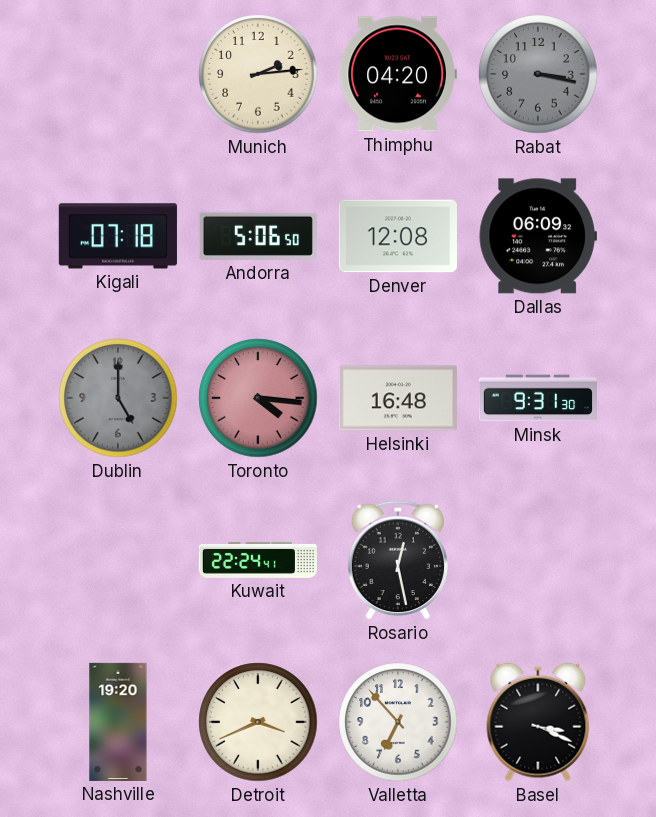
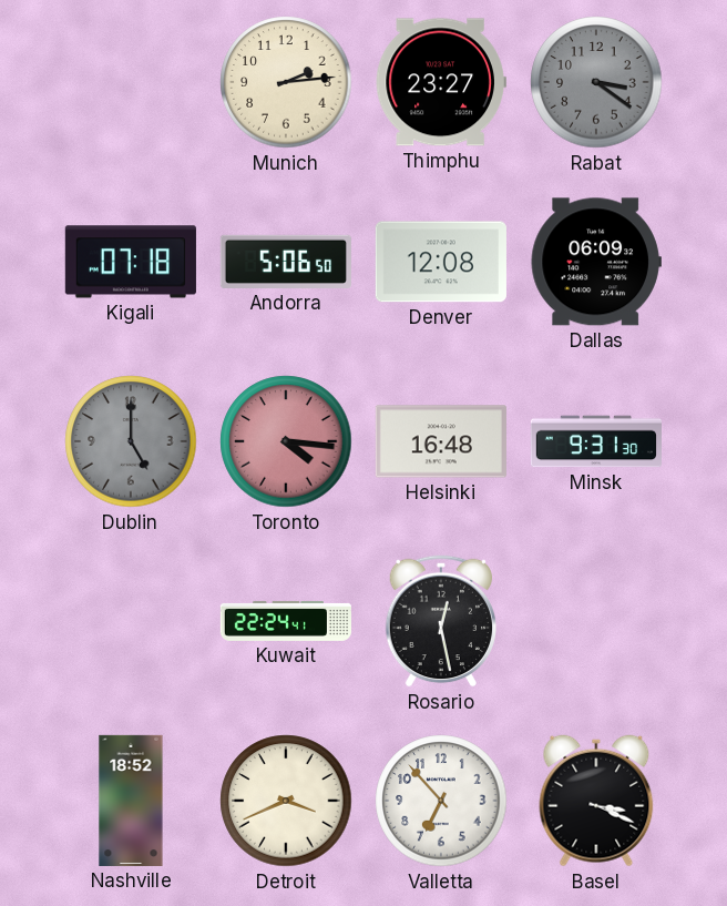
Thimphu: 04:20 -> 23:27 (441, 82)
Rabat: 3:17 -> 3:21 (596, 82)
Nashville: 19:20 -> 18:52 (131, 801)
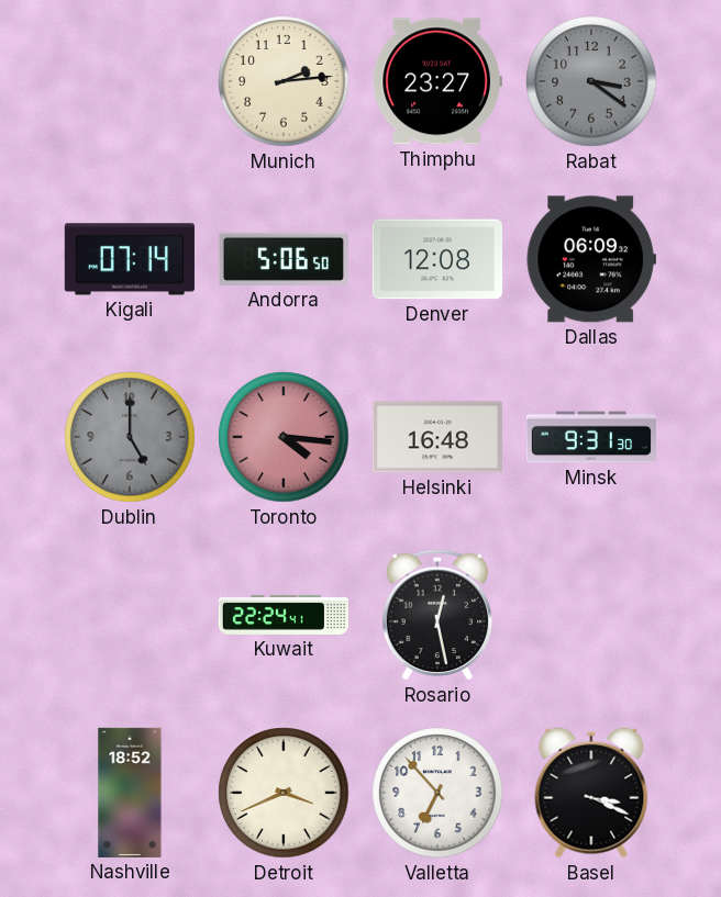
Kigali: 07:18 -> 07:14 (130, 259)
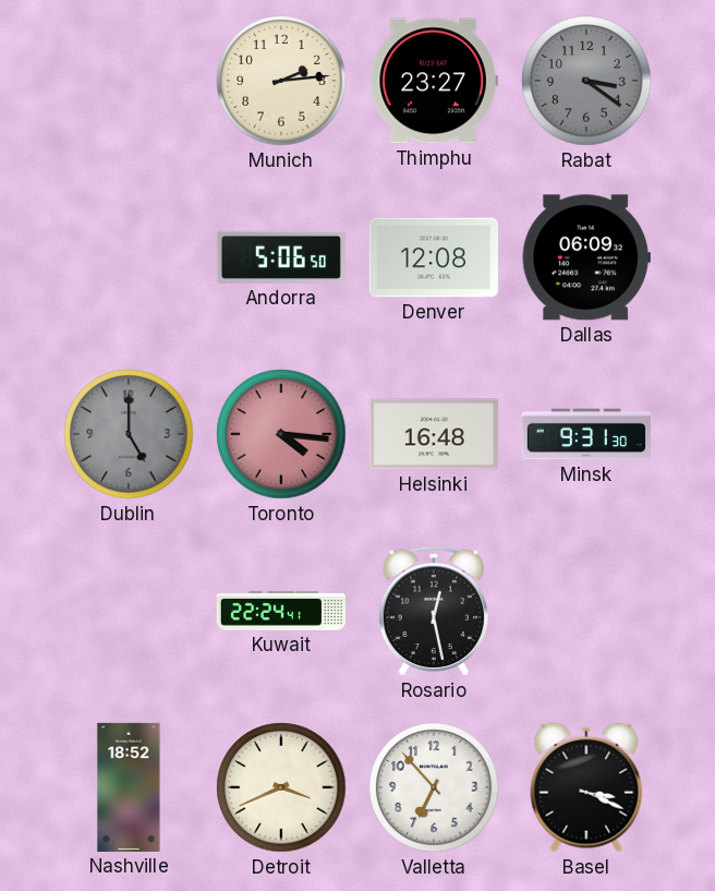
Kigali: 07:14 -> none (130, 259)
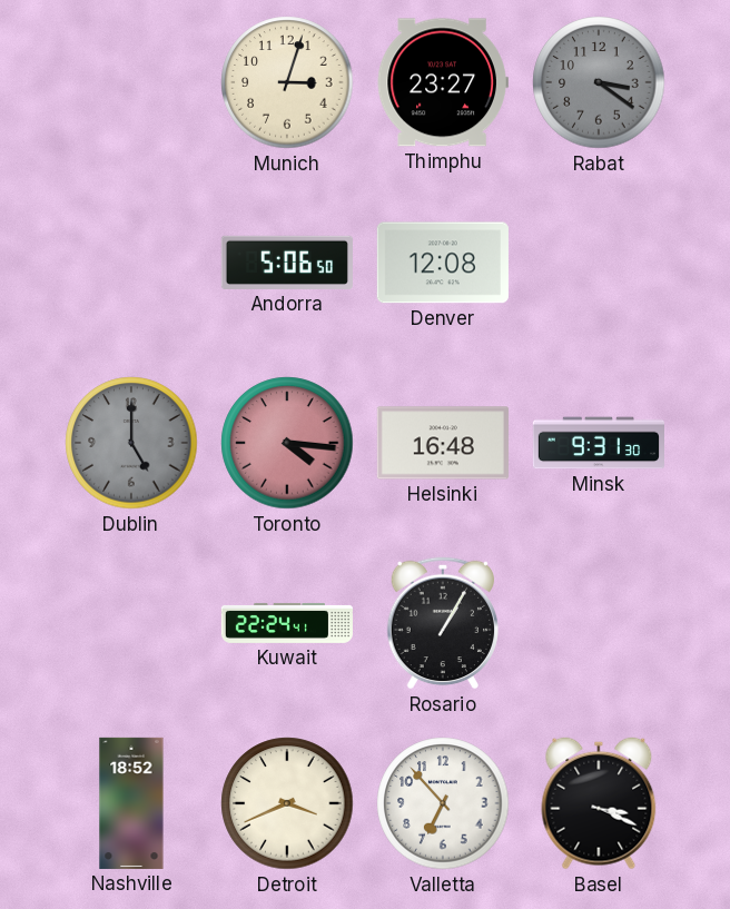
Munich: 2:14 -> 3:03 (287, 82)
Dallas: 06:09 -> none (586, 257)
Rosario: 12:28 -> 1:05 (443, 623)
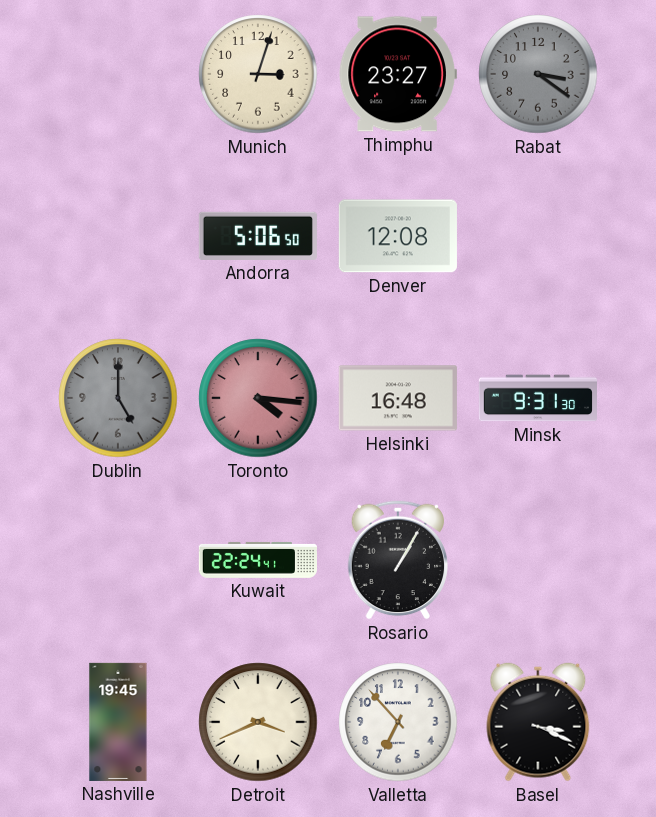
Nashville: 18:52 -> 19:45 (118, 722)
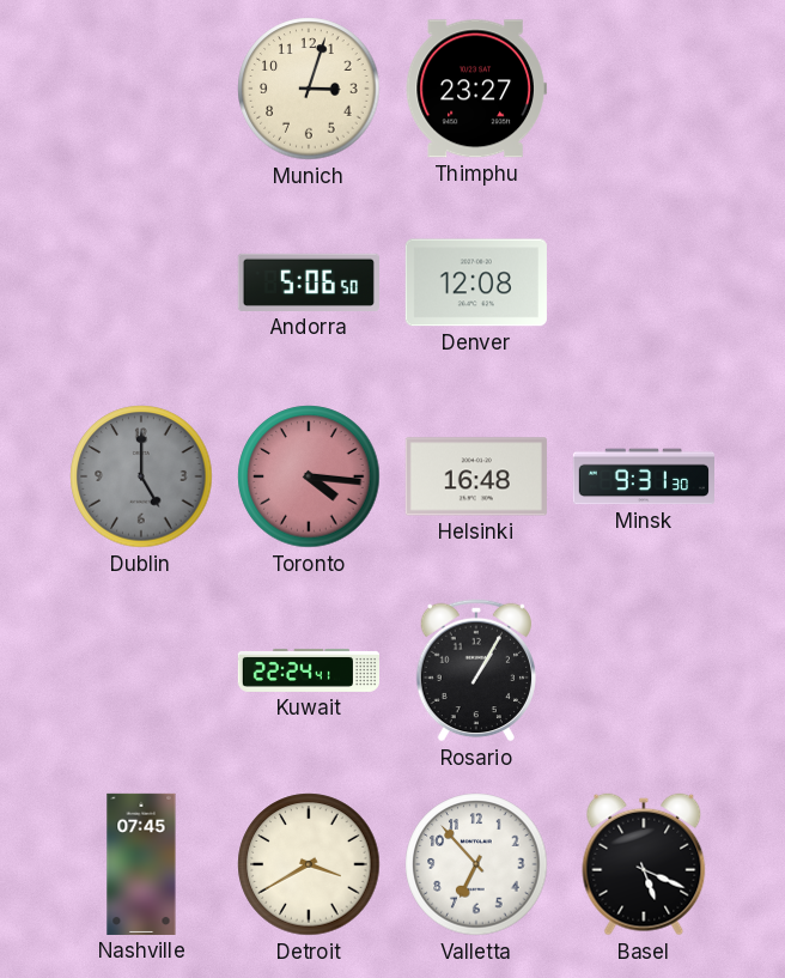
Rabat: 3:21 -> none (538, 74)
Nashville: 19:45 -> 07:45 (141, 864)
Detroit: 3:41 -> 3:40 (309, 864)
Basel: 3:19 -> 5:19 (644, 864)
